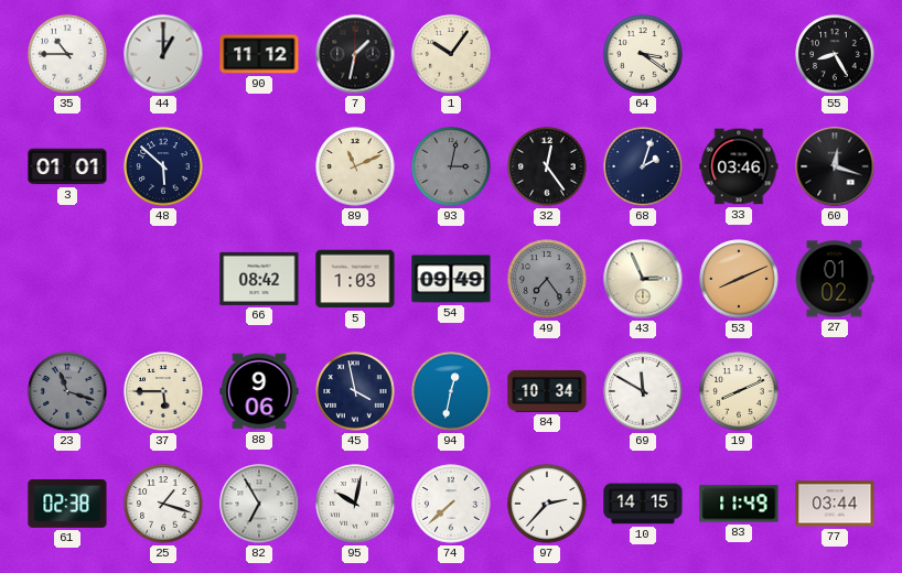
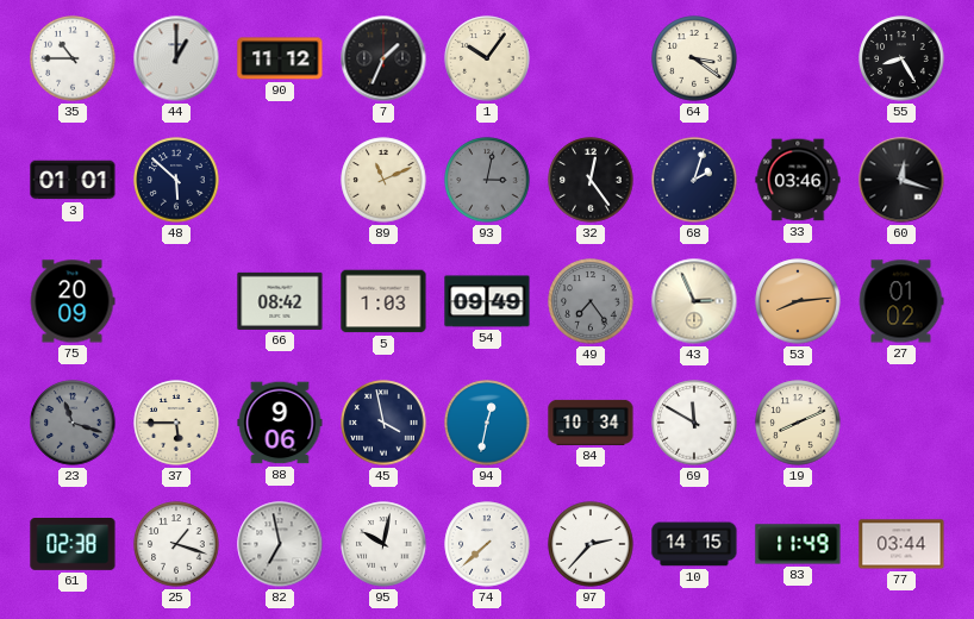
7: 1:32 -> 1:34 (383, 58)
75: none -> 20:09 (73, 301)
53: 8:11 -> 8:14 (798, 301)
82: 6:55 -> 6:58 (280, 544)
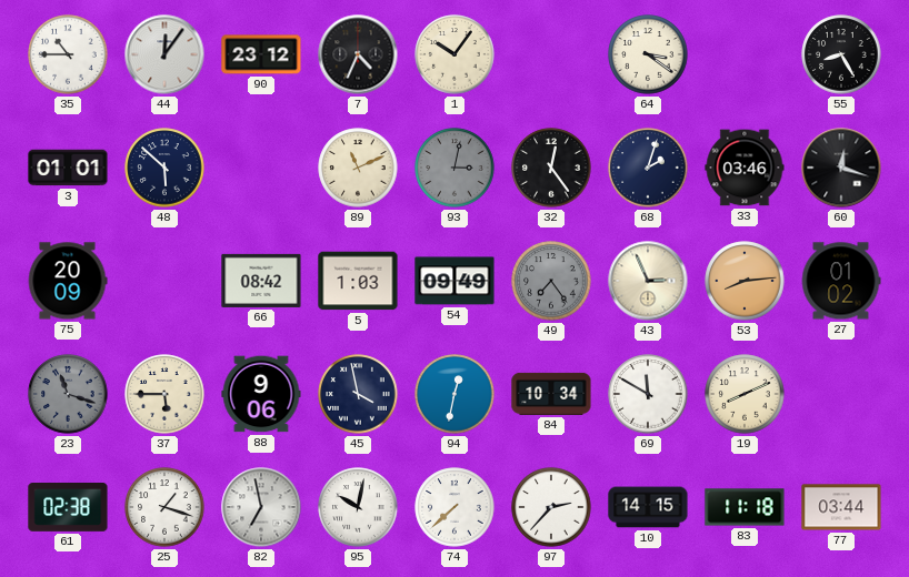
44: 1:00 -> 12:06 (164, 54)
90: 11:12 -> 23:12 (261, 54)
7: 1:34 -> 4:34 (358, 54)
83: 11:49 -> 11:18 (745, 507)
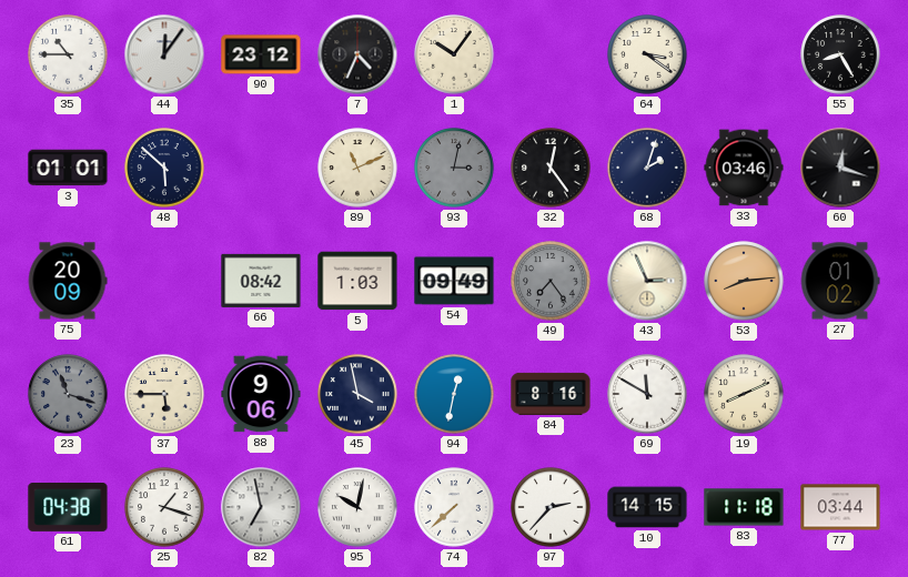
84: 10:34 -> 8:16 (551, 394)
61: 02:38 -> 04:38 (68, 508)
